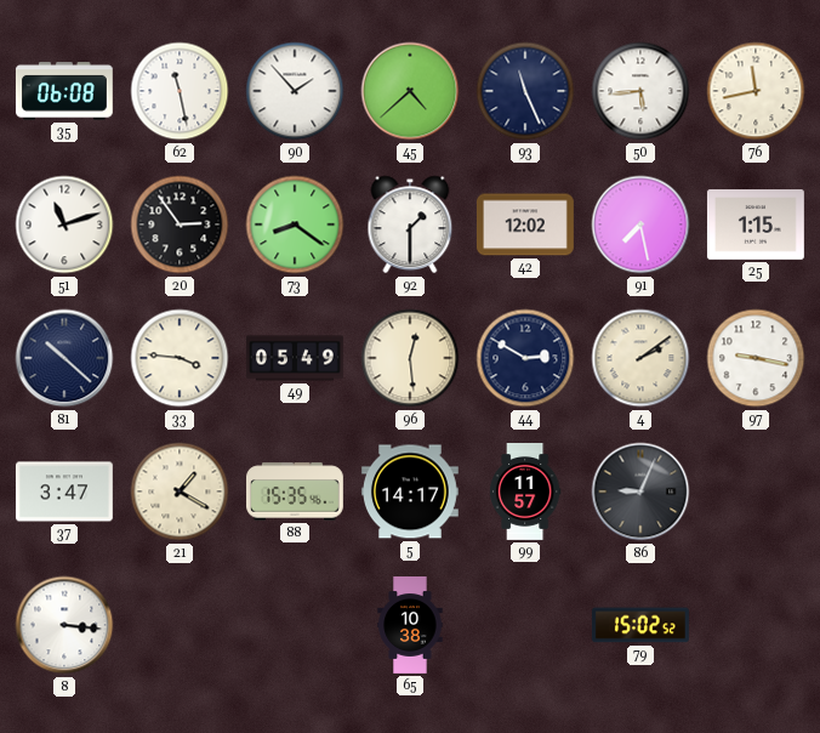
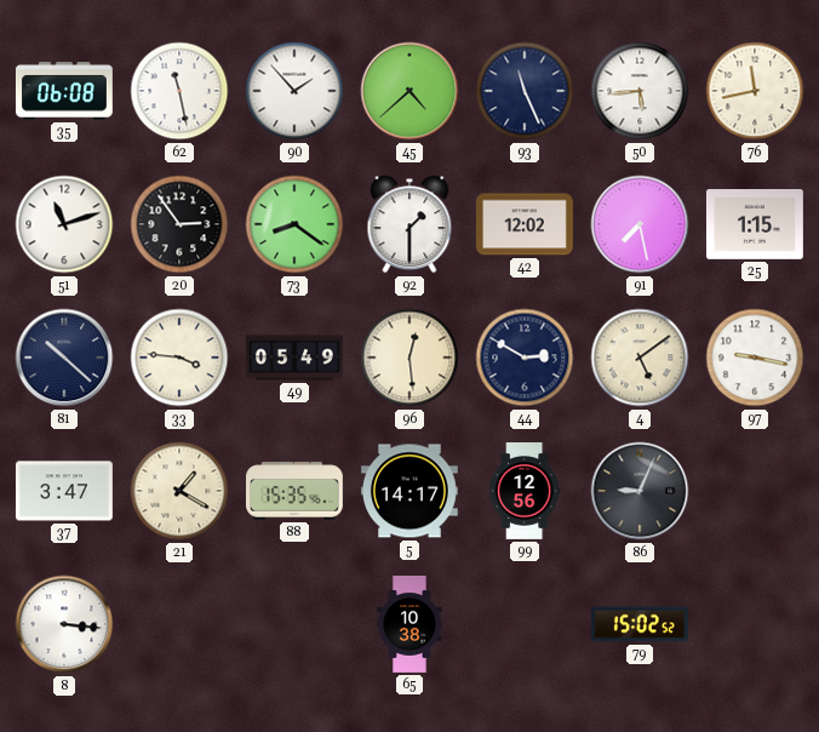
4: 2:09 -> 5:09 (640, 358)
99: 11:57 -> 12:56 (525, 492)
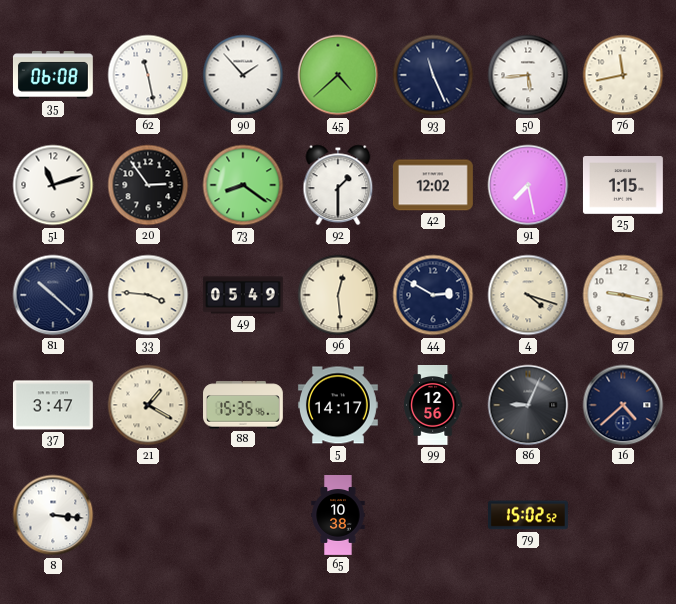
4: 5:09 -> 4:18 (528, 295)
16: none -> 4:38 (623, 405)
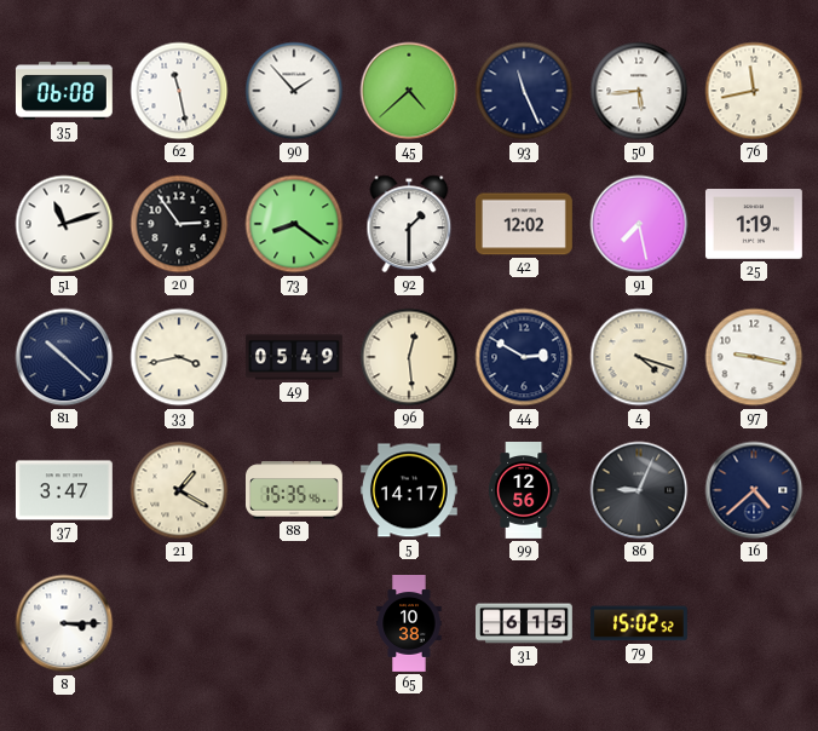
25: 1:15 -> 1:19 (754, 225)
33: 3:46 -> 3:43 (179, 357)
8: 3:16 -> 3:15 (64, 623)
31: none -> 6:15 (525, 623)
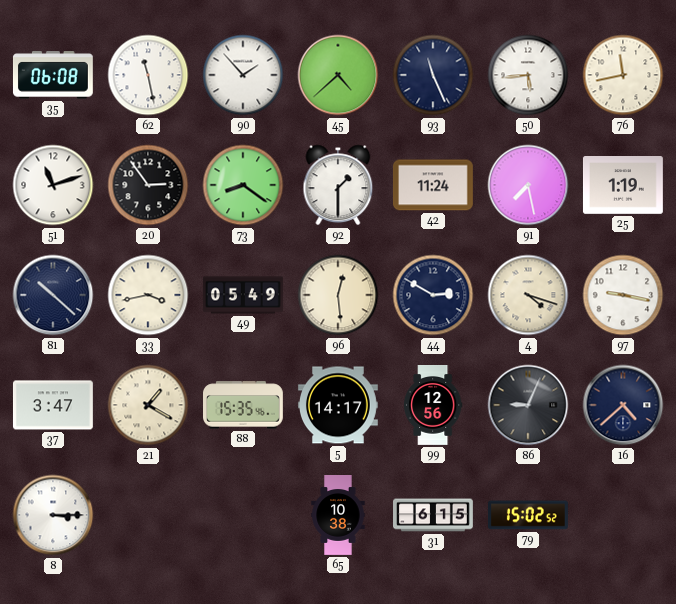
42: 12:02 -> 11:24 (433, 185)
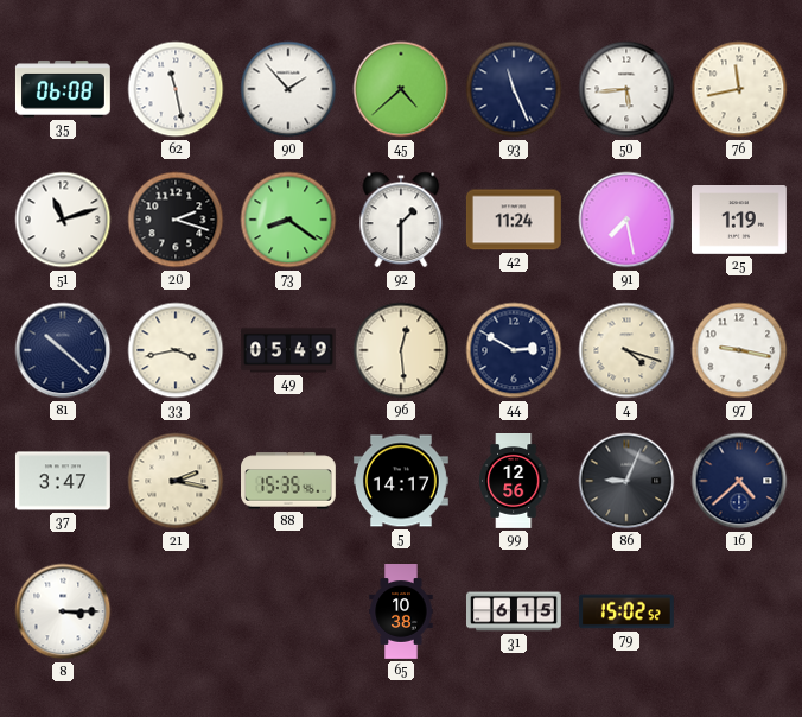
20: 2:54 -> 2:18 (176, 220)
21: 1:20 -> 2:17 (176, 481)
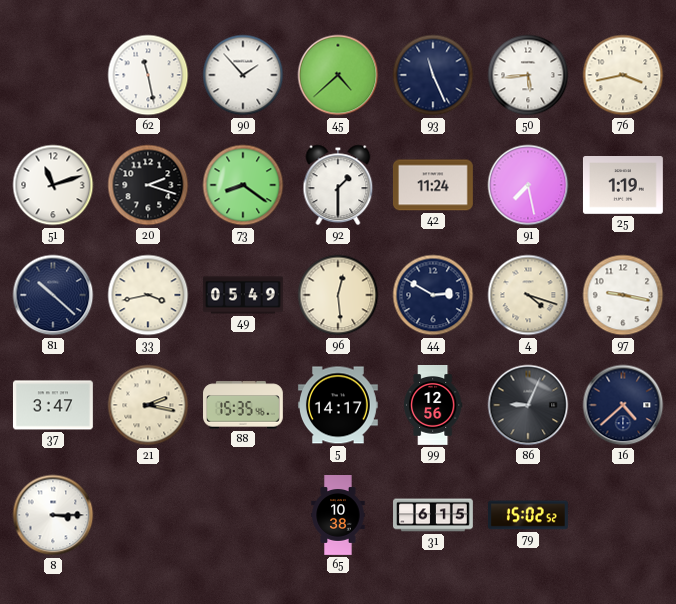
35: 06:08 -> none (63, 89)
76: 11:43 -> 3:43 (623, 75)
